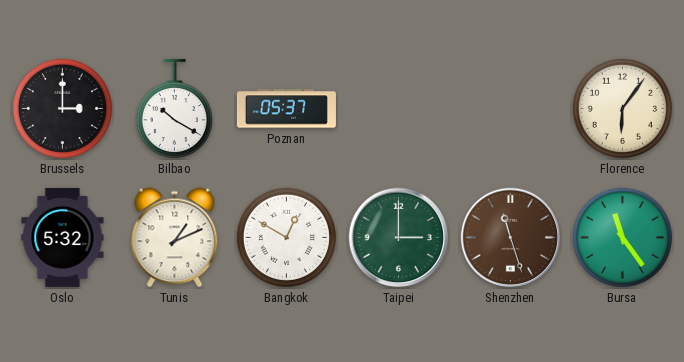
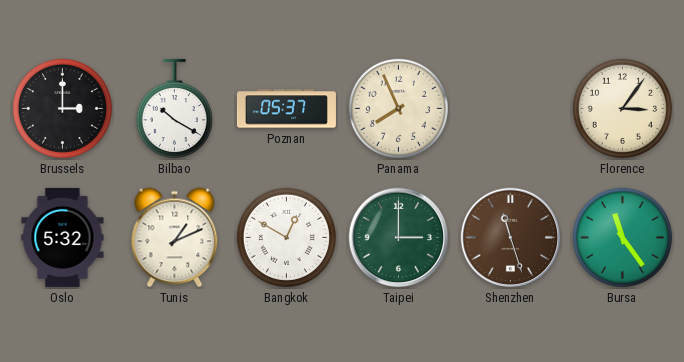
Panama: none -> 7:56 (398, 108)
Florence: 6:06 -> 3:06 (622, 108)
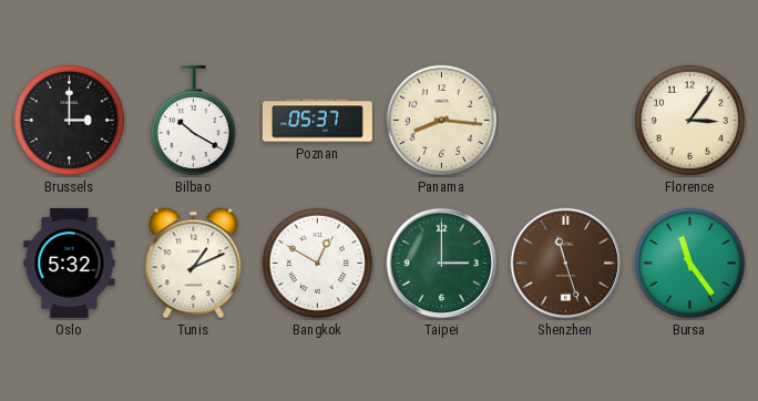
Panama: 7:56 -> 8:16 (441, 120)
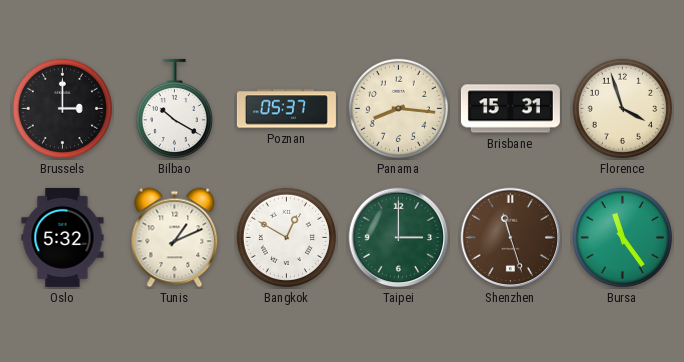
Brisbane: none -> 15:31 (510, 109)
Florence: 3:06 -> 3:57 (622, 108)
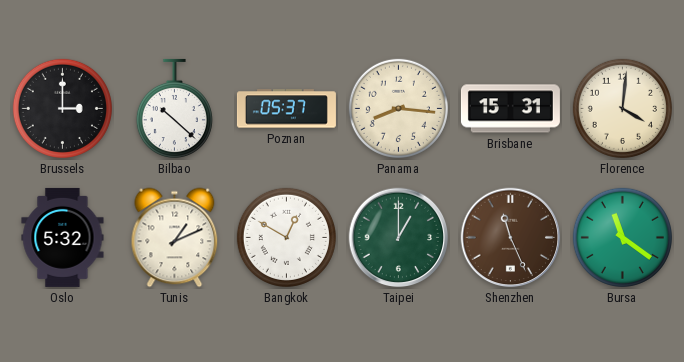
Bilbao: 10:20 -> 10:22 (174, 109)
Florence: 3:57 -> 4:01 (622, 108)
Taipei: 3:00 -> 1:00 (399, 238)
Shenzhen: 11:27 -> 11:26 (511, 238)
Bursa: 11:24 -> 11:21 (622, 237)
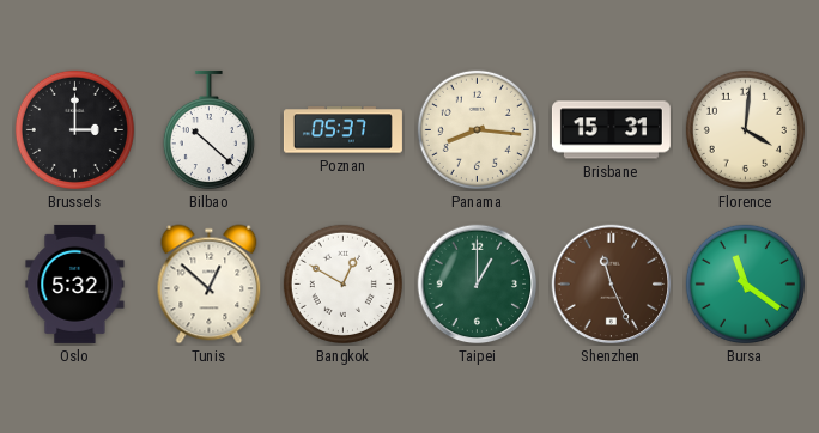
Tunis: 1:11 -> 12:52 (210, 285)
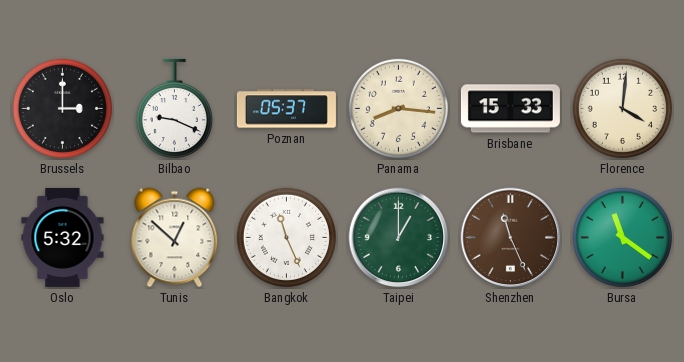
Bilbao: 10:22 -> 9:19 (174, 109)
Brisbane: 15:31 -> 15:33 (510, 109)
Bangkok: 12:50 -> 11:26 (286, 237)
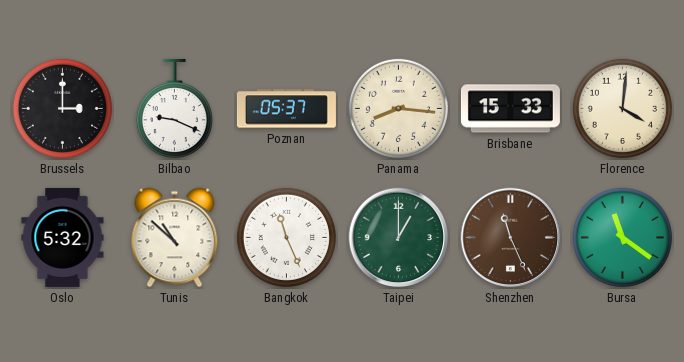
Tunis: 12:52 -> 10:52 (175, 238)
